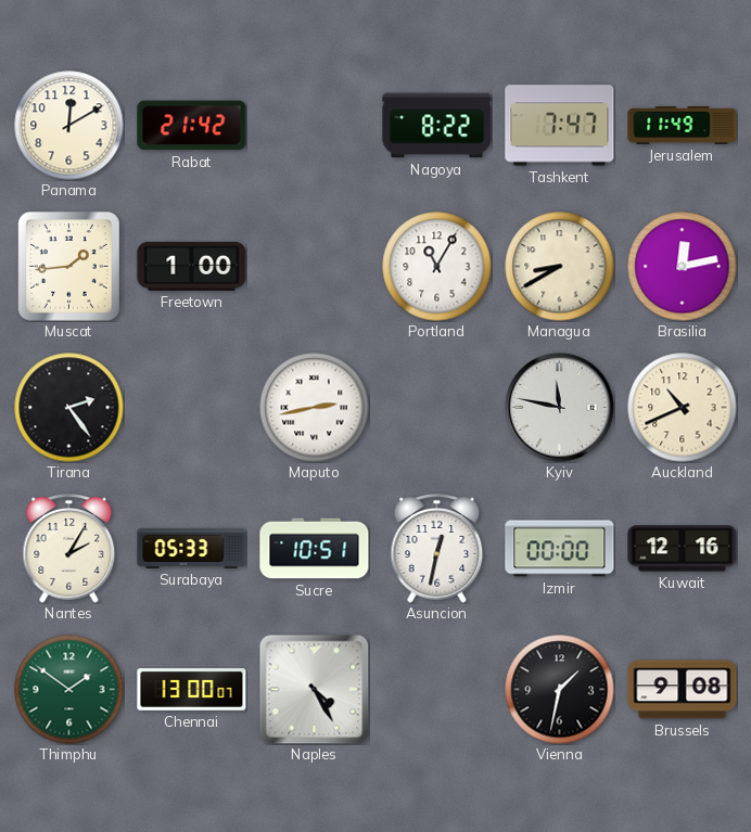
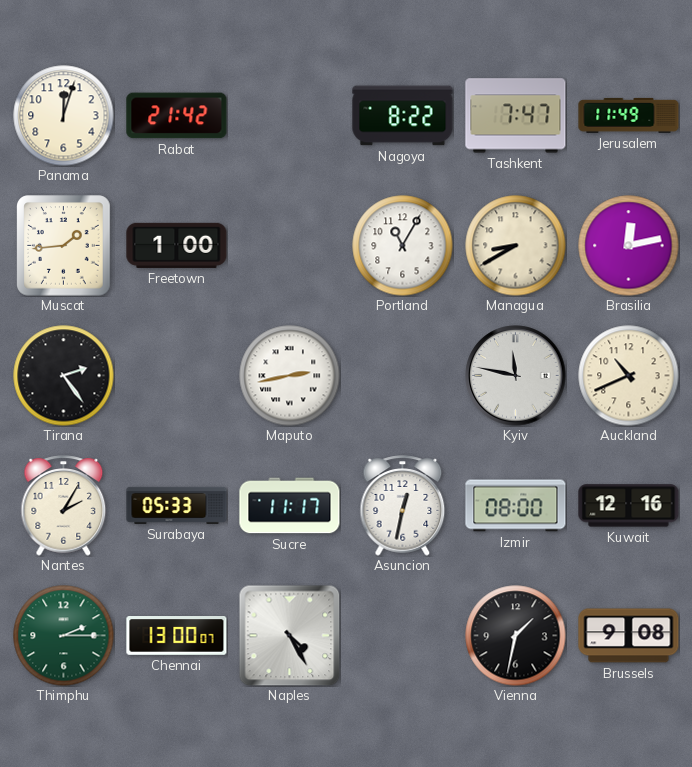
Panama: 12:10 -> 12:03 (64, 116)
Sucre: 10:51 -> 11:17 (290, 506)
Izmir: 00:00 -> 08:00 (516, 506)
Thimphu: 1:51 -> 2:15 (64, 636)
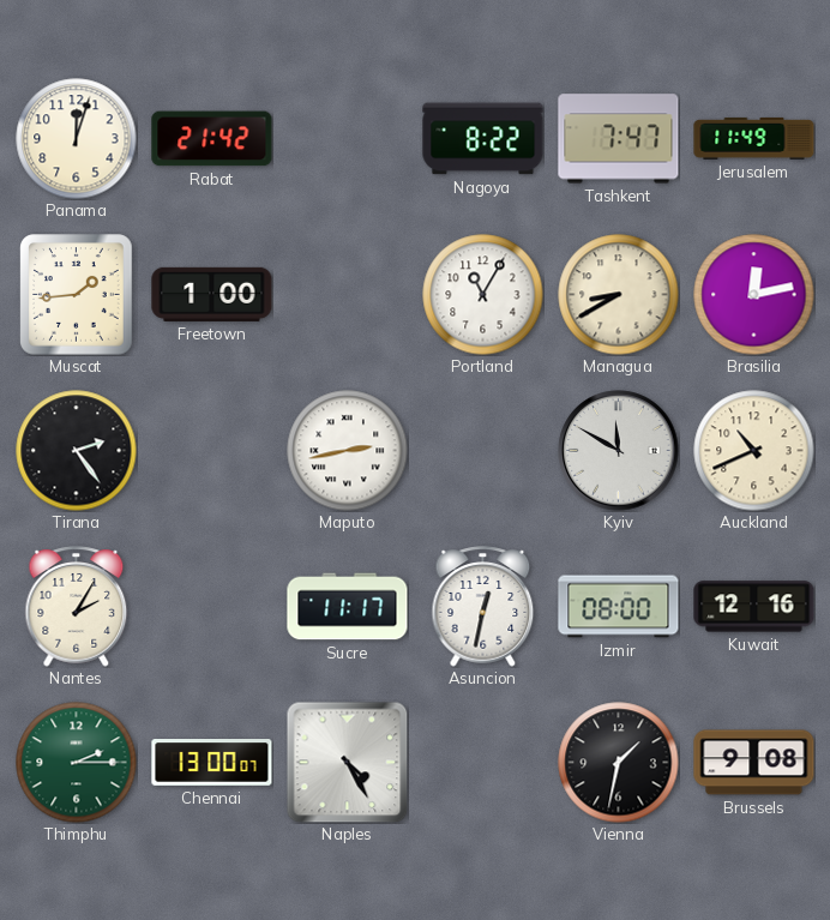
Kyiv: 11:47 -> 11:50 (619, 451)
Surabaya: 05:33 -> none (177, 505)
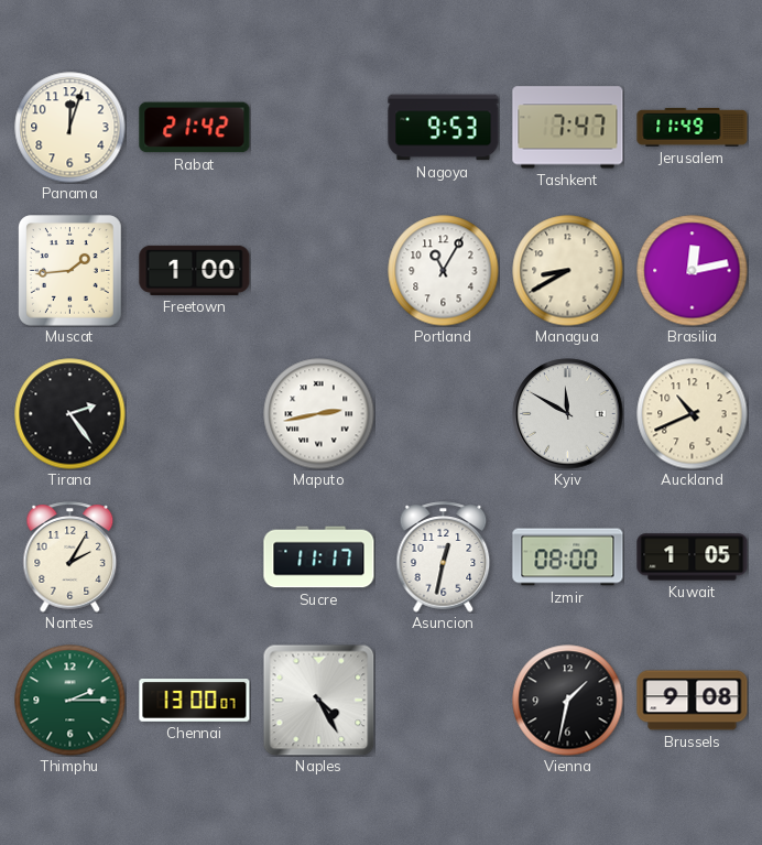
Nagoya: 8:22 -> 9:53 (444, 128)
Kuwait: 12:16 -> 1:05 (693, 557)
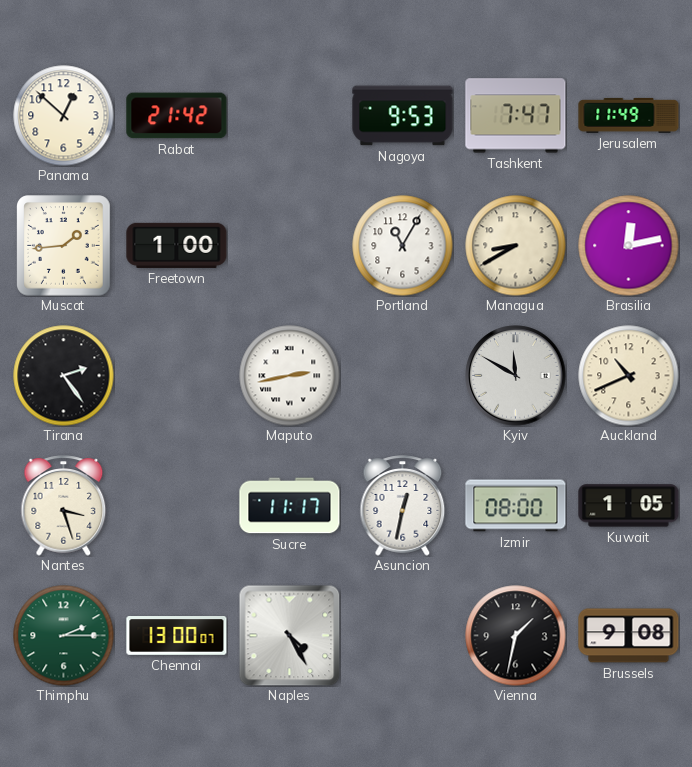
Panama: 12:03 -> 12:52 (64, 116)
Nantes: 2:05 -> 3:27 (64, 506)
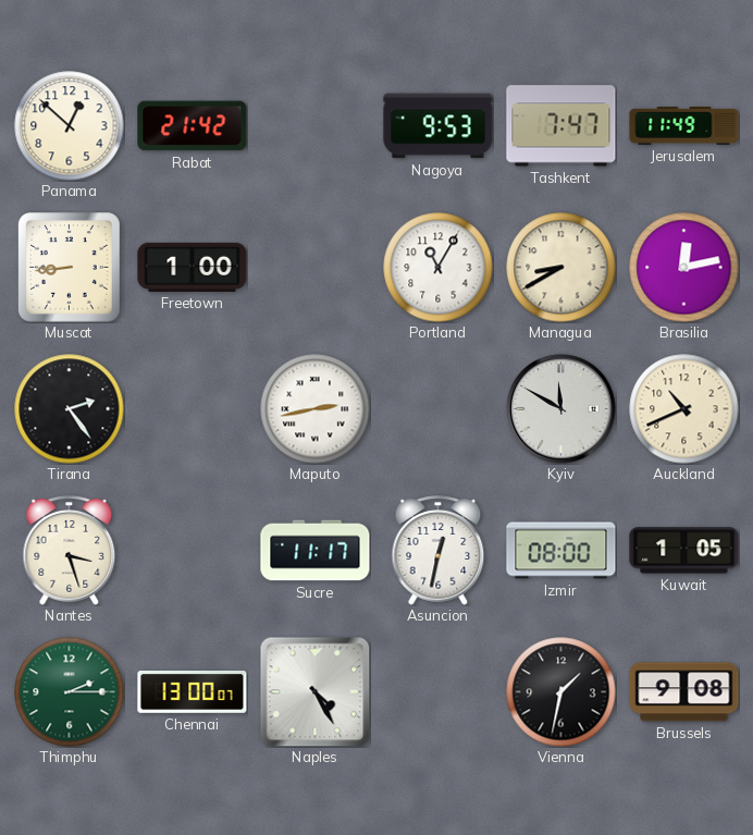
Muscat: 1:44 -> 8:44 (70, 268)
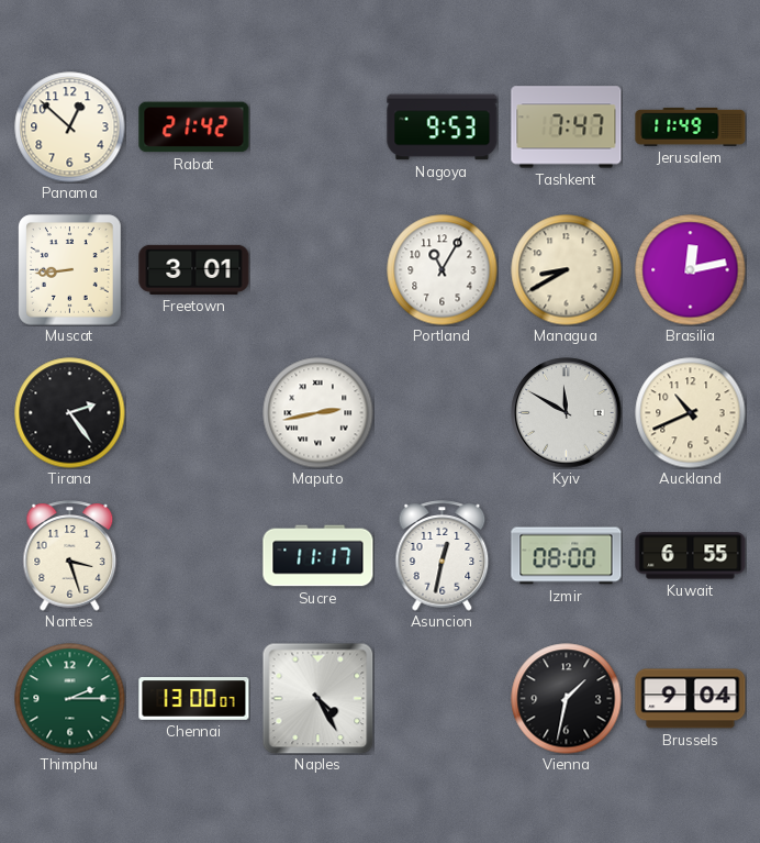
Freetown: 1:00 -> 3:01 (194, 269)
Kuwait: 1:05 -> 6:55 (691, 556)
Brussels: 9:08 -> 9:04 (691, 699)
